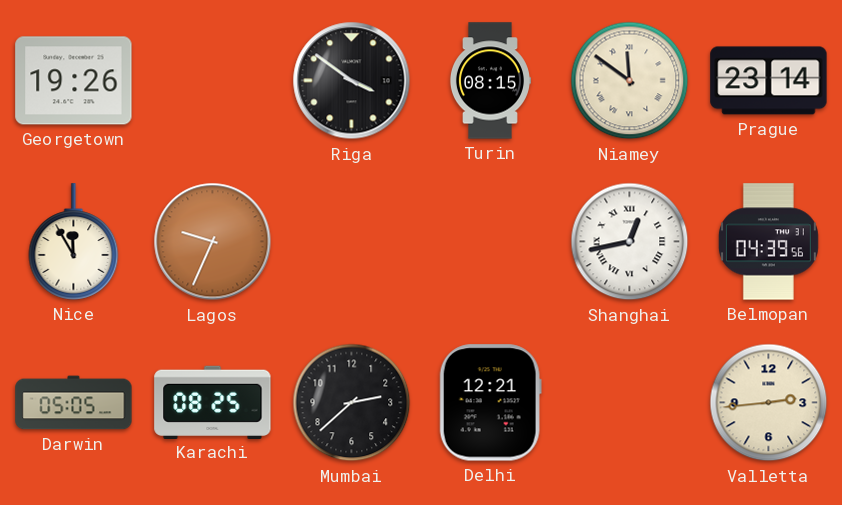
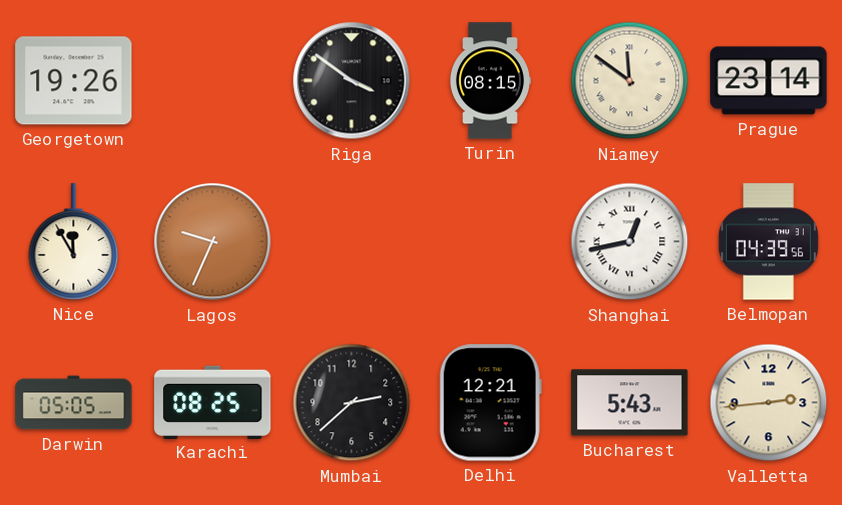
Bucharest: none -> 5:43 (630, 403)
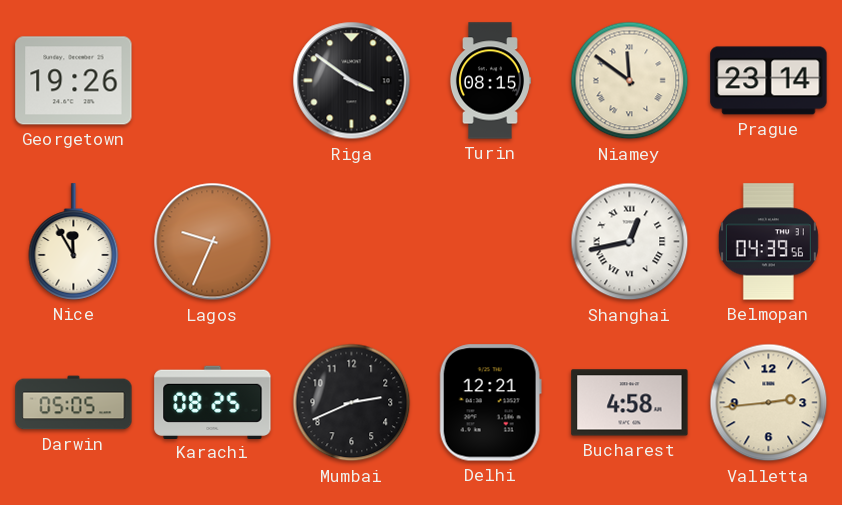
Mumbai: 2:38 -> 2:41 (352, 403)
Bucharest: 5:43 -> 4:58 (630, 403)
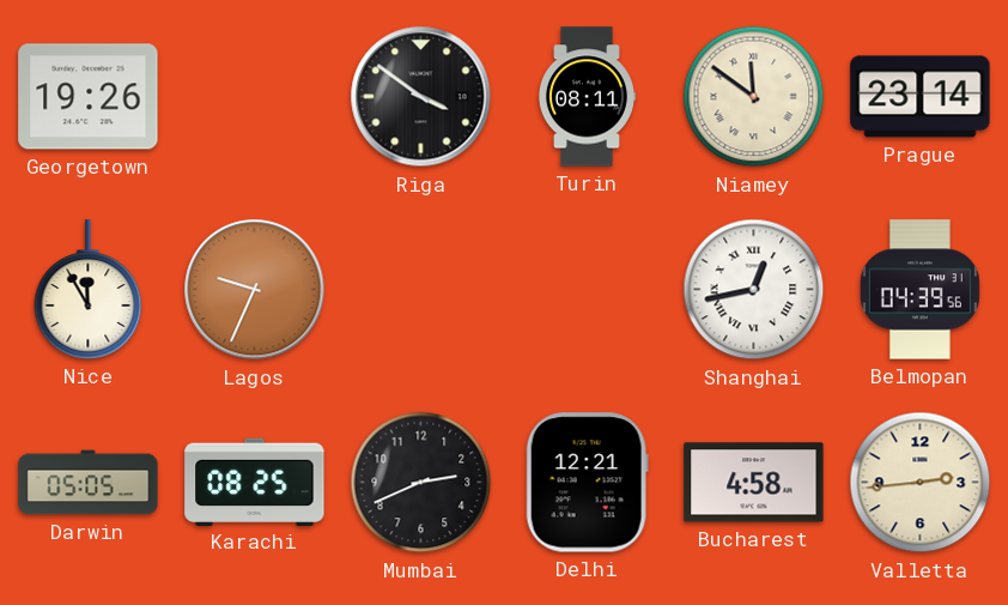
Turin: 08:15 -> 08:11 (585, 97)
